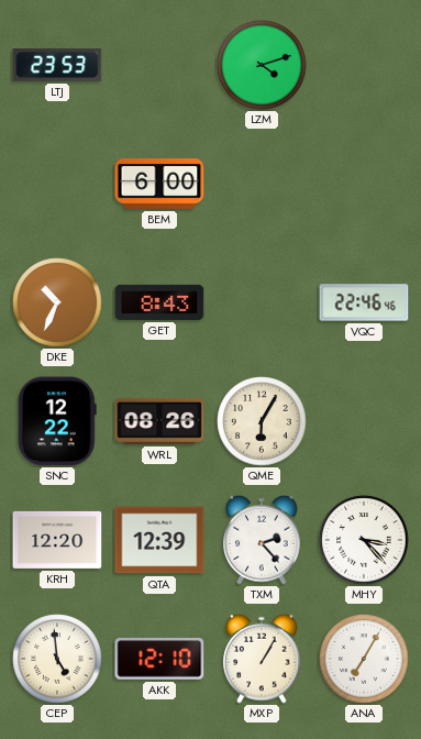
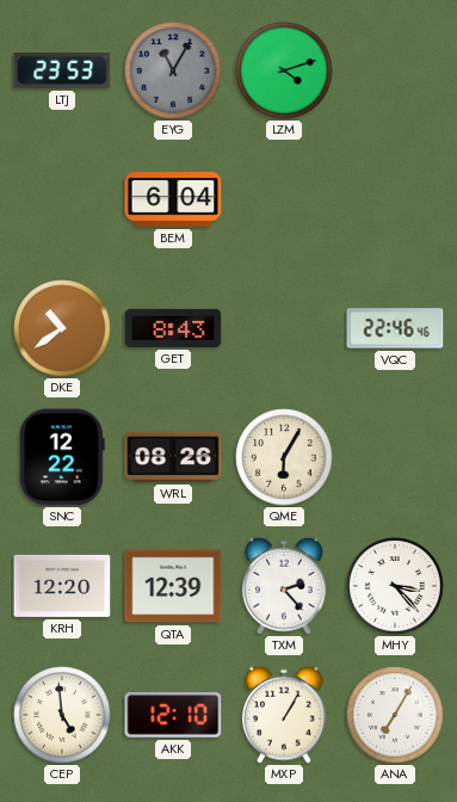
EYG: none -> 11:05 (173, 70)
BEM: 6:00 -> 6:04 (173, 200)
DKE: 10:34 -> 10:39 (62, 328)
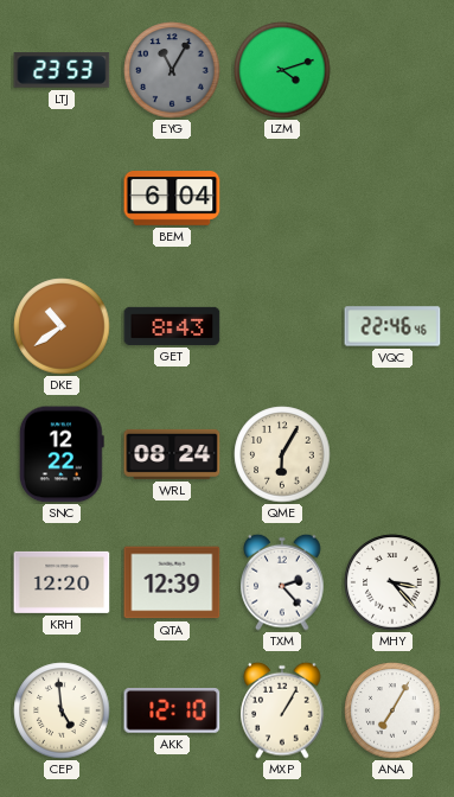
WRL: 08:26 -> 08:24 (172, 454)
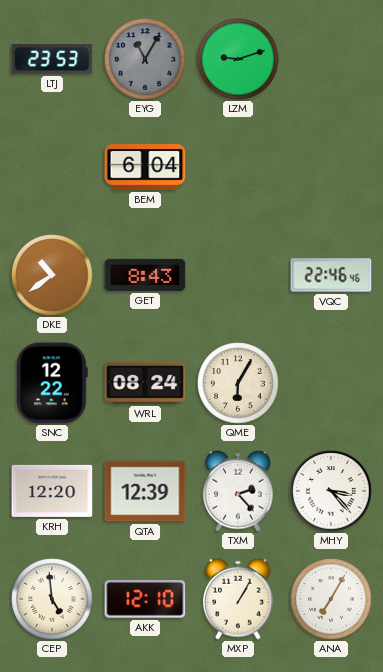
LZM: 4:12 -> 9:12 (238, 59)
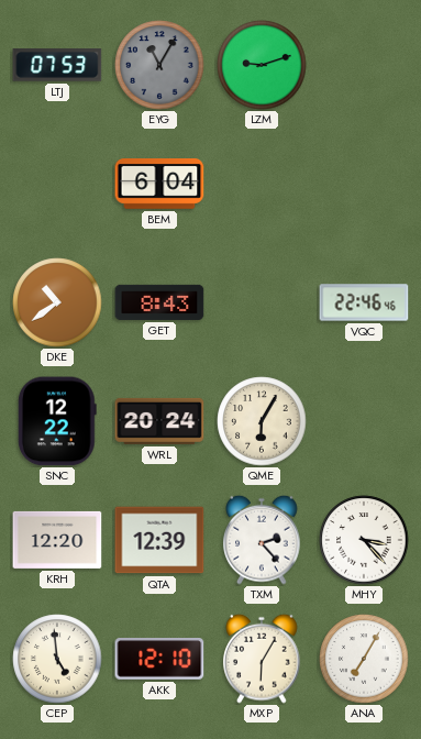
LTJ: 23:53 -> 07:53 (57, 65)
WRL: 08:24 -> 20:24 (159, 421)
MXP: 1:05 -> 6:05 (262, 659)
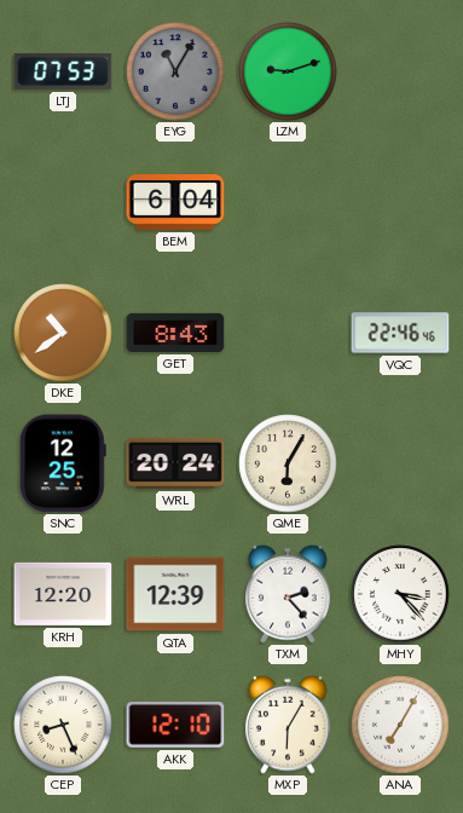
SNC: 12:22 -> 12:25 (63, 463)
CEP: 4:59 -> 8:26 (63, 725)
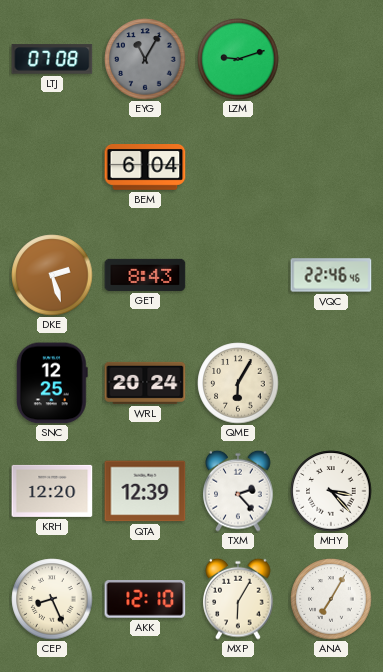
LTJ: 07:53 -> 07:08 (52, 59)
DKE: 10:39 -> 2:27 (52, 275)
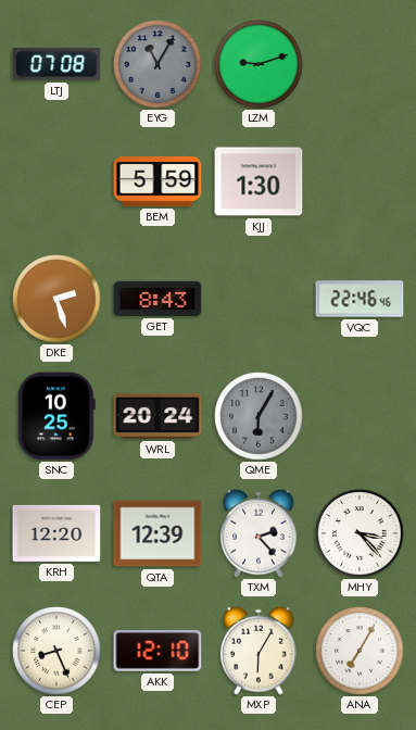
BEM: 6:04 -> 5:59 (157, 182)
KJJ: none -> 1:30 (259, 181)
SNC: 12:25 -> 10:25 (56, 416)
QME dial: cream -> grey (259, 416)
